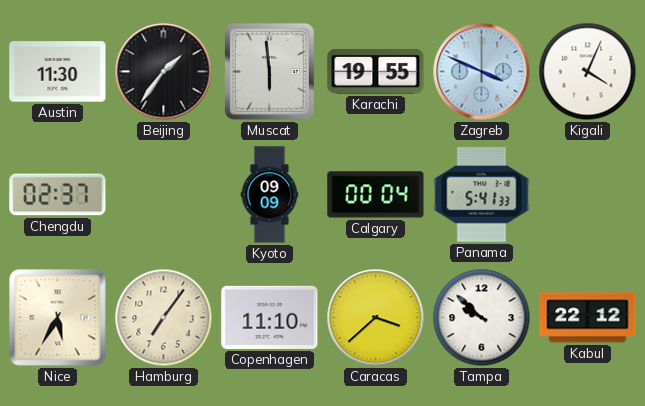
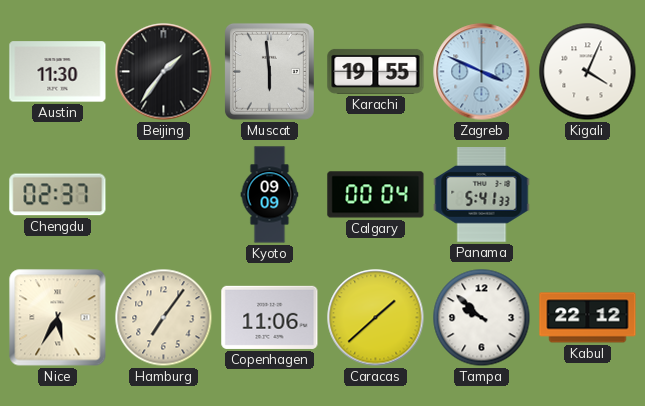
Copenhagen: 11:10 -> 11:06 (270, 317)
Caracas: 3:38 -> 1:38 (376, 318)
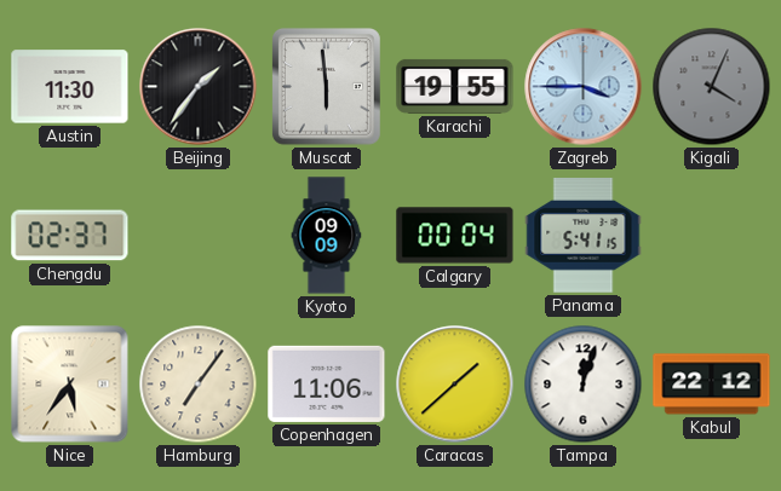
Zagreb: 3:49 -> 3:45 (584, 87)
Kigali dial: white -> grey (712, 87)
Panama: 5:41:33 -> 5:41:15 (584, 236)
Nice: 5:35 -> 5:36 (70, 385)
Tampa: 9:52 -> 12:03 (584, 385)
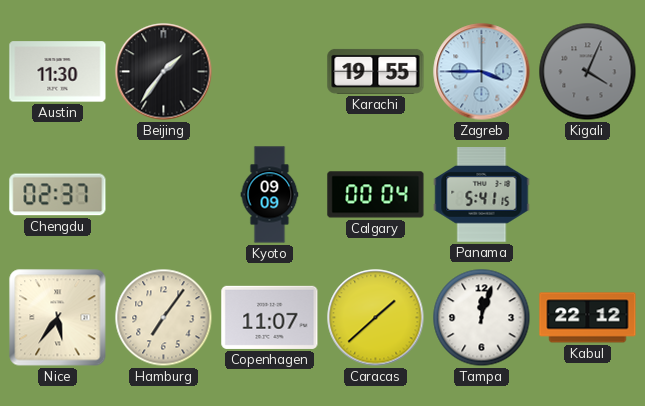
Muscat: 5:59 -> none (326, 86)
Copenhagen: 11:06 -> 11:07 (270, 317)
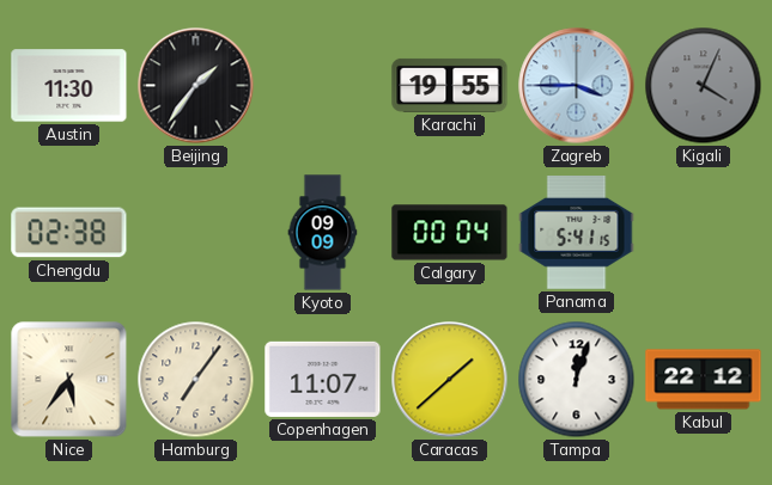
Chengdu: 02:37 -> 02:38 (69, 233)
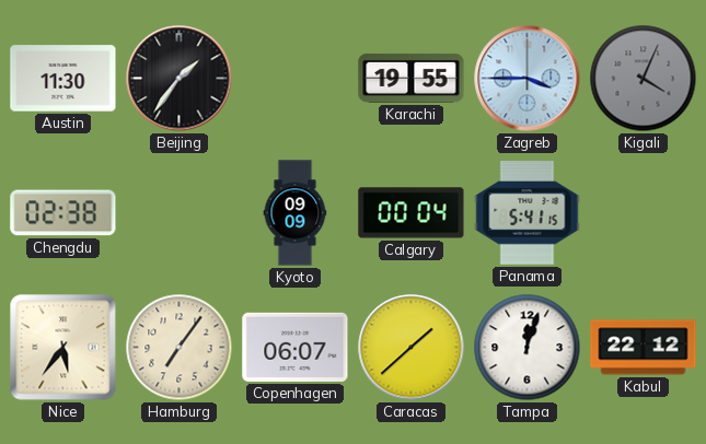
Copenhagen: 11:07 -> 06:07 (296, 347)
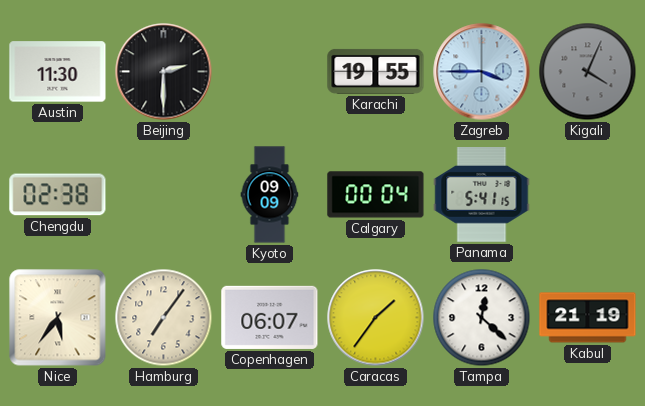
Beijing: 1:36 -> 2:30 (164, 72)
Caracas: 1:38 -> 1:36 (376, 318)
Tampa: 12:03 -> 12:22 (482, 318)
Kabul: 22:12 -> 21:19 (588, 318)
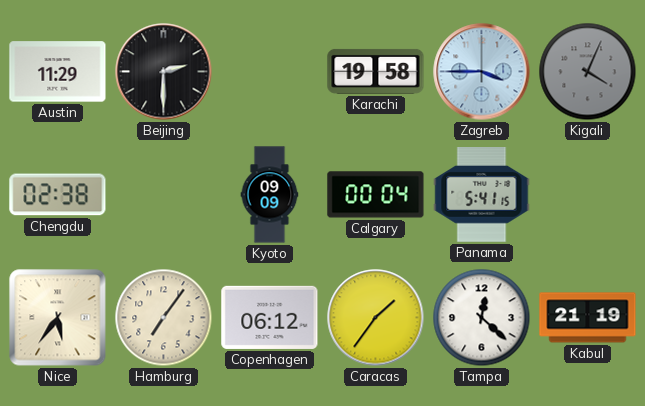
Austin: 11:30 -> 11:29 (58, 72)
Karachi: 19:55 -> 19:58 (376, 71)
Copenhagen: 06:07 -> 06:12 (270, 317)
